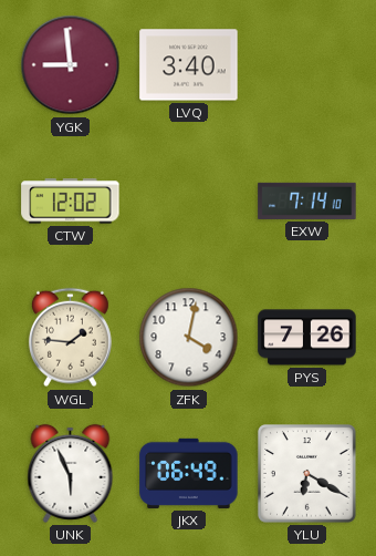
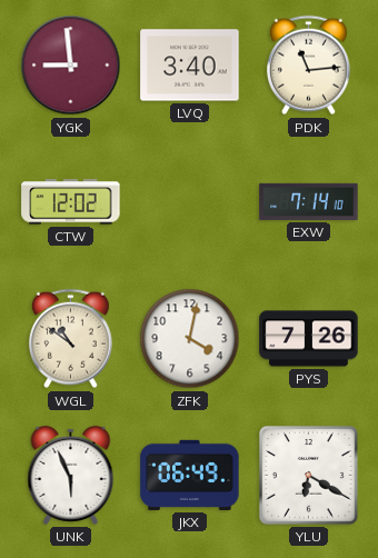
PDK: none -> 11:14 (308, 66)
WGL: 1:46 -> 10:51 (70, 339)
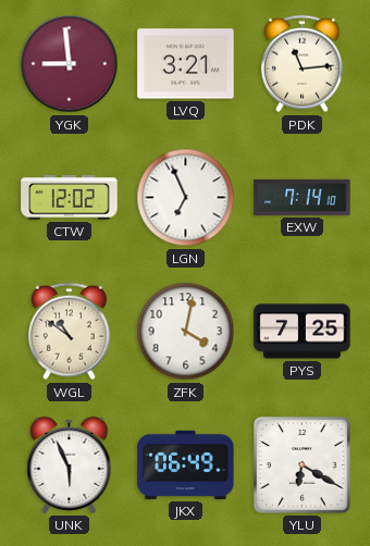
LVQ: 3:40 -> 3:21 (186, 64)
LGN: none -> 6:56 (186, 198)
PYS: 7:26 -> 7:25 (303, 332)
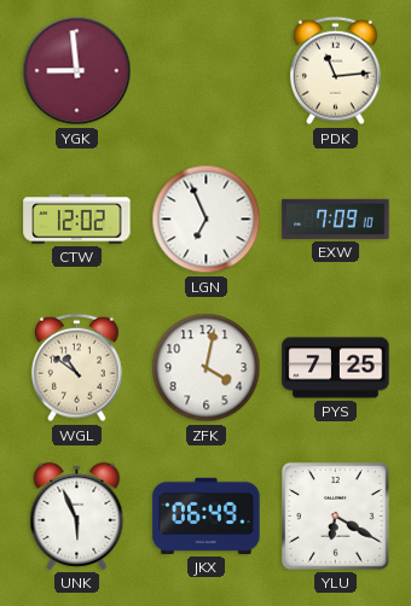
LVQ: 3:21 -> none (186, 64)
EXW: 7:14 -> 7:09 (336, 218)
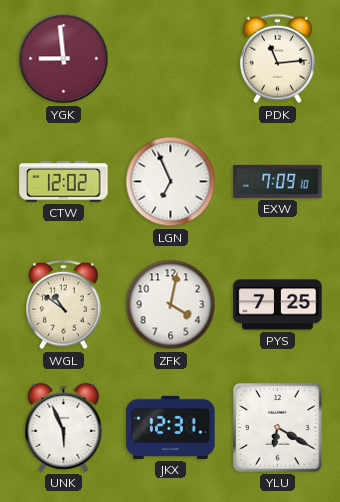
JKX: 06:49 -> 12:31 (171, 427)
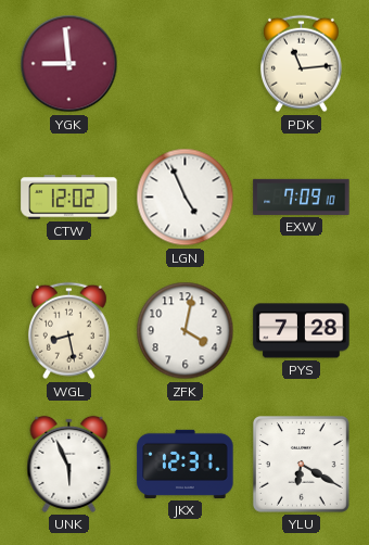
LGN: 6:56 -> 4:56 (186, 198)
WGL: 10:51 -> 8:28 (68, 331)
PYS: 7:25 -> 7:28 (302, 331)
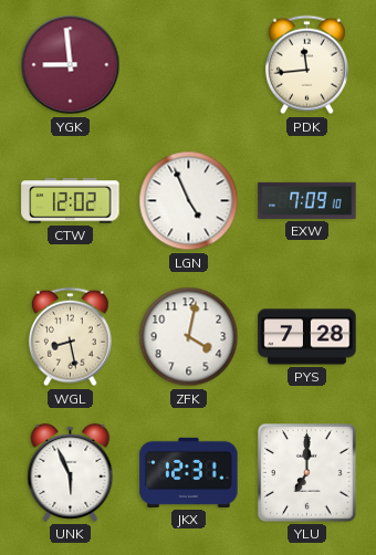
PDK: 11:14 -> 11:44 (306, 65)
YLU: 6:20 -> 7:00 (307, 473)
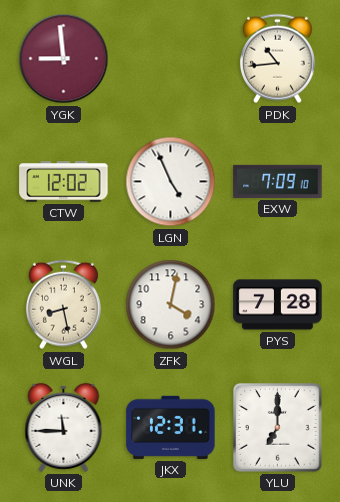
PDK: 11:44 -> 10:44 (277, 59)
UNK: 5:56 -> 11:45 (64, 427)
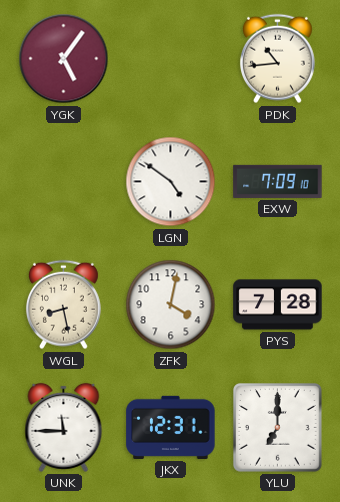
YGK: 8:59 -> 5:06 (64, 59)
CTW: 12:02 -> none (64, 182)
LGN: 4:56 -> 4:51 (171, 182)
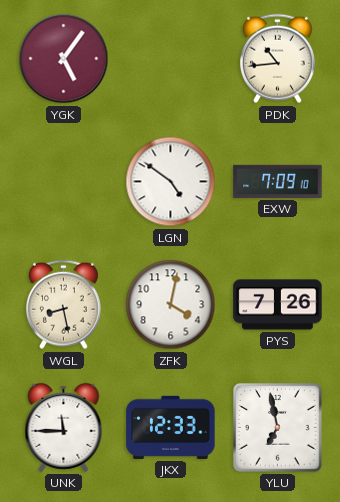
PYS: 7:28 -> 7:26 (278, 305)
JKX: 12:31 -> 12:33 (171, 427)
YLU: 7:00 -> 6:58 (278, 428)
